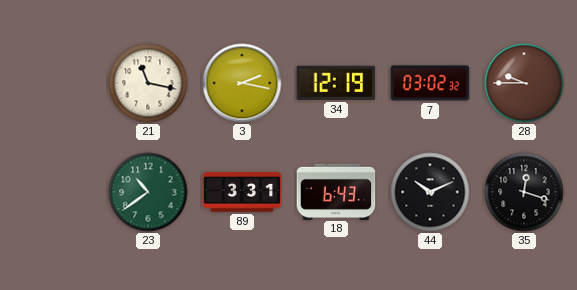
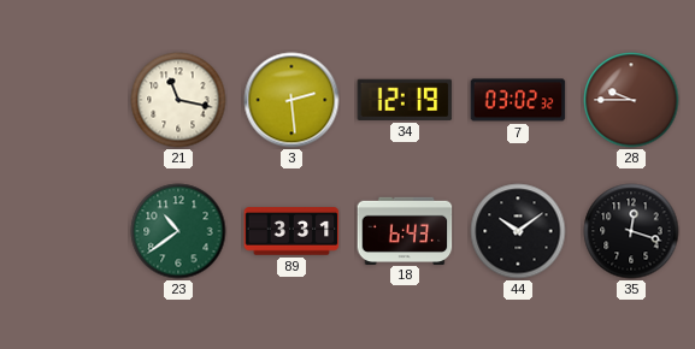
3: 2:17 -> 2:29 (291, 100)
44: 10:11 -> 10:09 (518, 231)
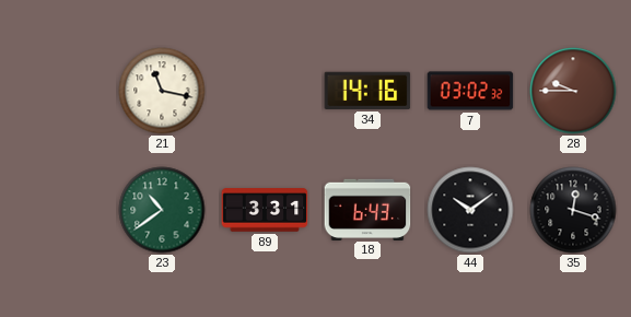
3: 2:29 -> none (291, 100)
34: 12:19 -> 14:16 (367, 91)
